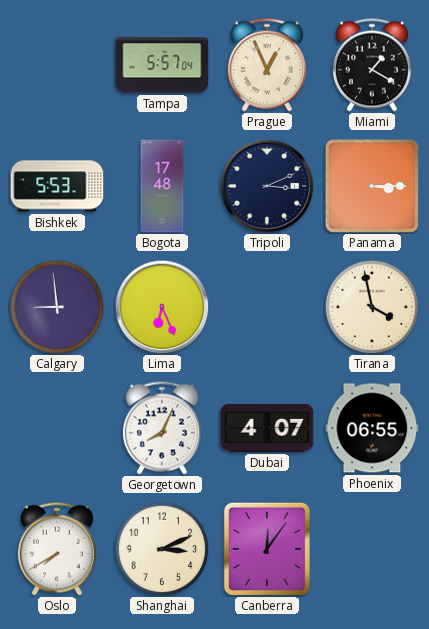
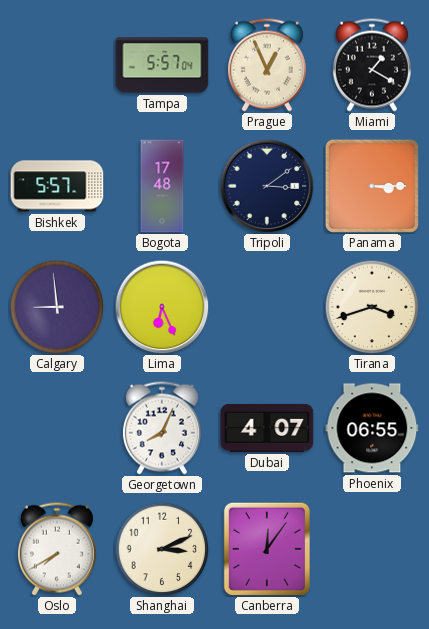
Bishkek: 5:53 -> 5:57 (57, 186)
Tripoli: 3:11 -> 3:09 (267, 186)
Tirana: 3:58 -> 3:42 (372, 307)
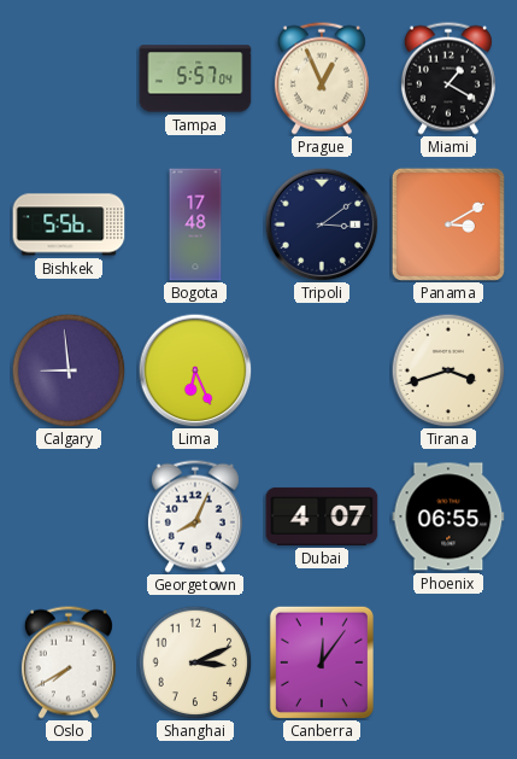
Bishkek: 5:57 -> 5:56 (69, 224)
Panama: 3:15 -> 3:10 (448, 224)
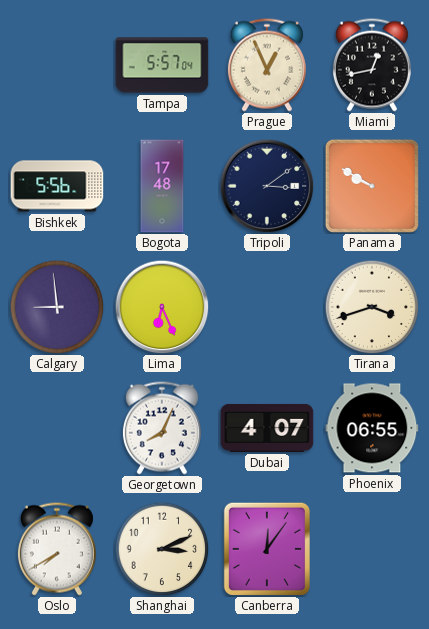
Miami: 1:20 -> 12:43 (372, 65)
Panama: 3:10 -> 9:50 (372, 186)
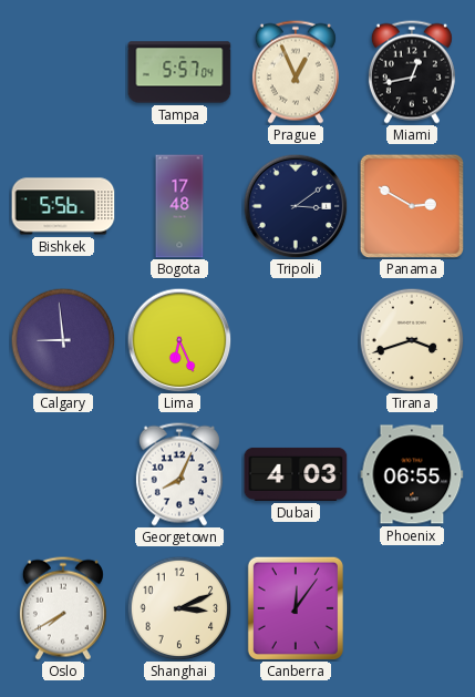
Panama: 9:50 -> 2:50 (412, 206)
Dubai: 4:07 -> 4:03 (296, 474)
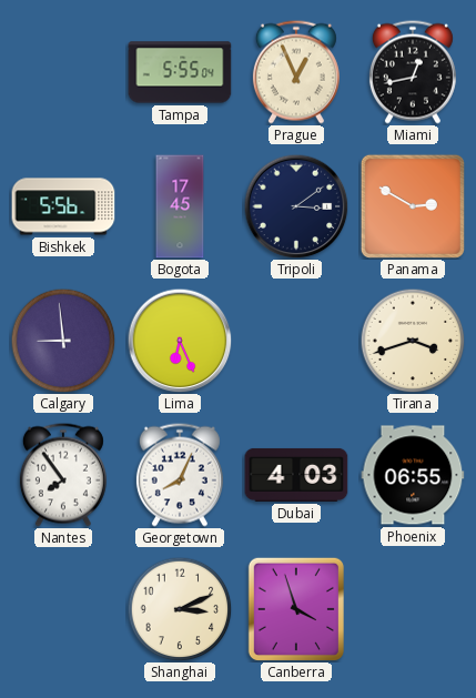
Tampa: 5:57 -> 5:55 (180, 72)
Bogota: 17:48 -> 17:45 (180, 206)
Nantes: none -> 7:54 (63, 475)
Oslo: 7:40 -> none (63, 608)
Canberra: 12:06 -> 3:57 (296, 609)
